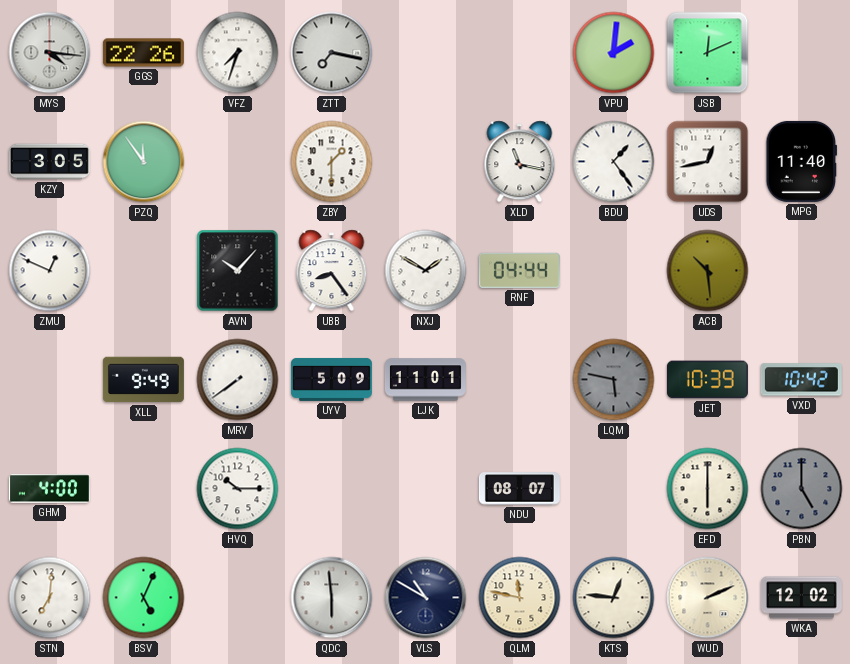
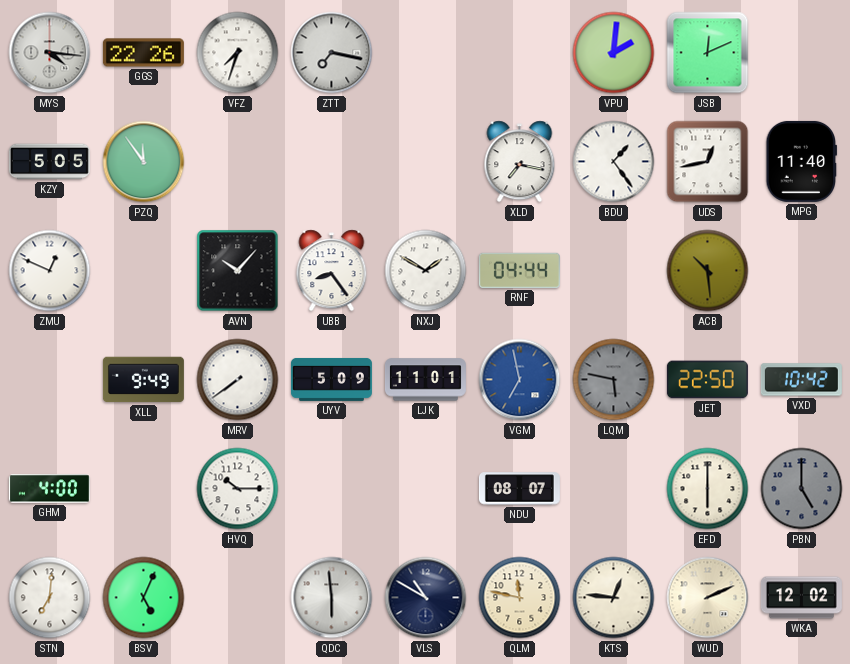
KZY: 3:05 -> 5:05 (49, 162)
ZBY: 1:30 -> none (332, 162)
XLD: 11:17 -> 7:17 (520, 162)
VGM: none -> 6:58 (520, 380)
JET: 10:39 -> 22:50 (707, 380)
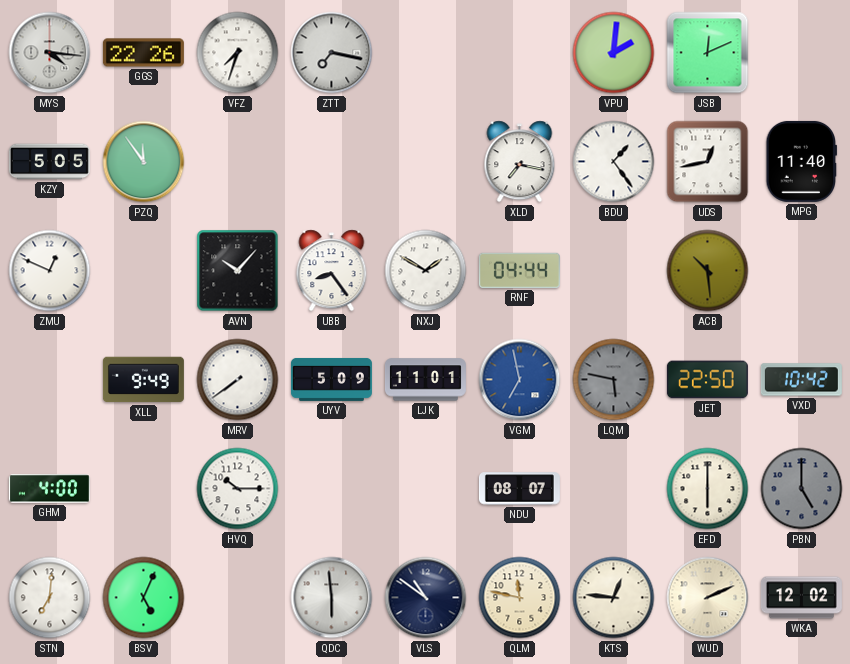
VLS: 10:50 -> 10:51 (426, 598)
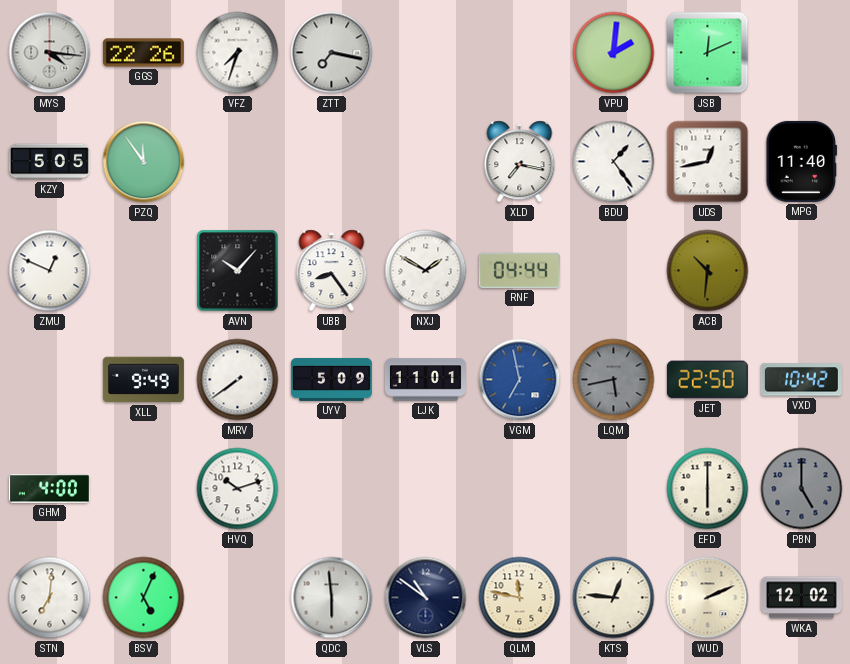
ACB: 10:29 -> 10:31 (708, 271)
LQM: 5:47 -> 5:43 (614, 380)
HVQ: 10:15 -> 10:12 (238, 489)
NDU: 08:07 -> none (519, 489)
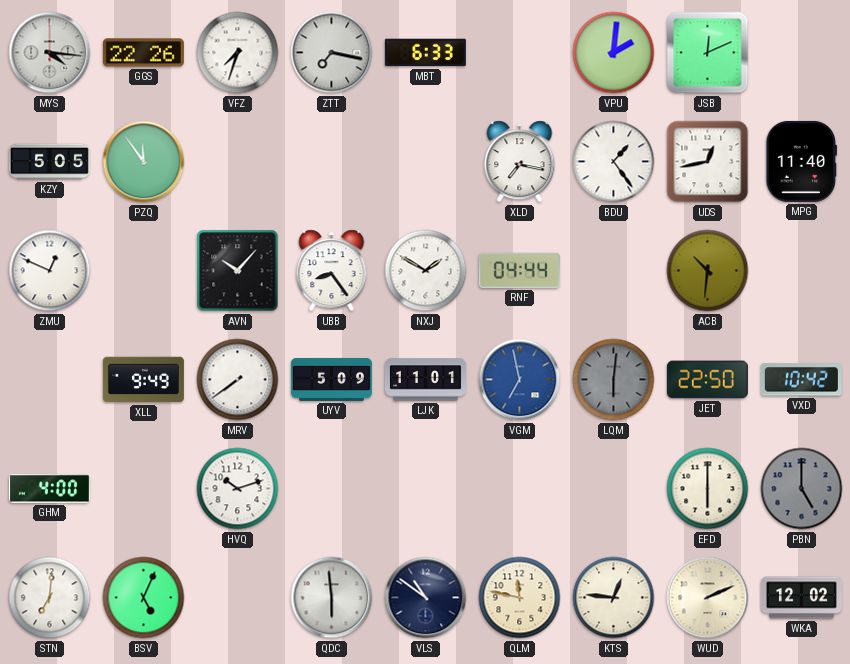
MBT: none -> 6:33 (425, 53)
LQM: 5:43 -> 6:01 (614, 380)
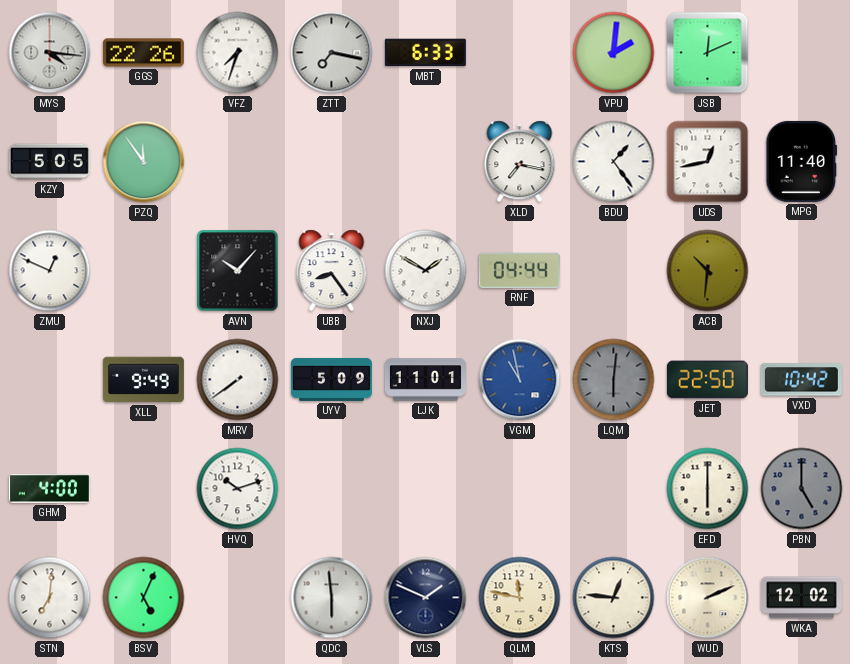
VGM: 6:58 -> 10:58 (520, 380)
VLS: 10:51 -> 1:49 (426, 598)
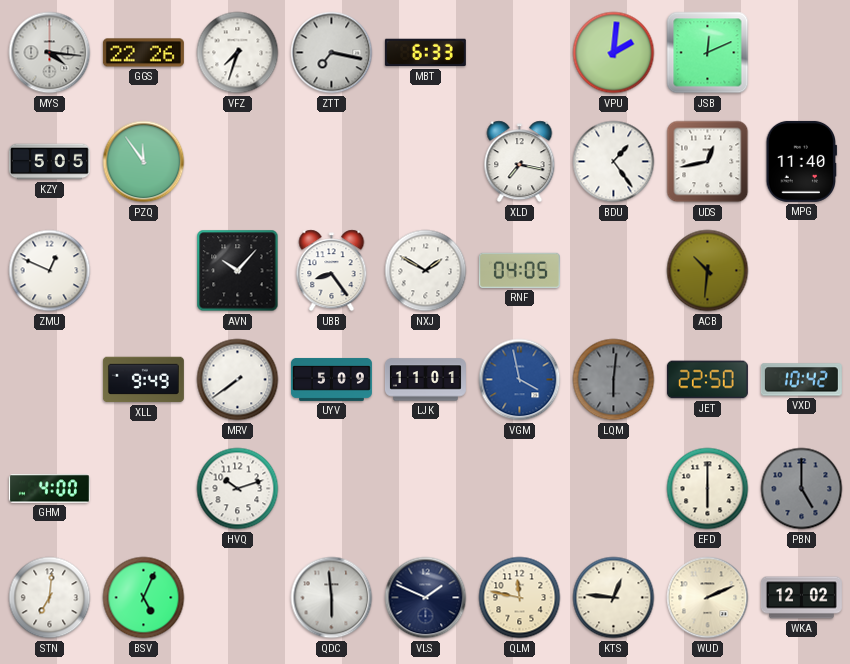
RNF: 04:44 -> 04:05 (519, 270)
VGM: 10:58 -> 3:58 (520, 380)
